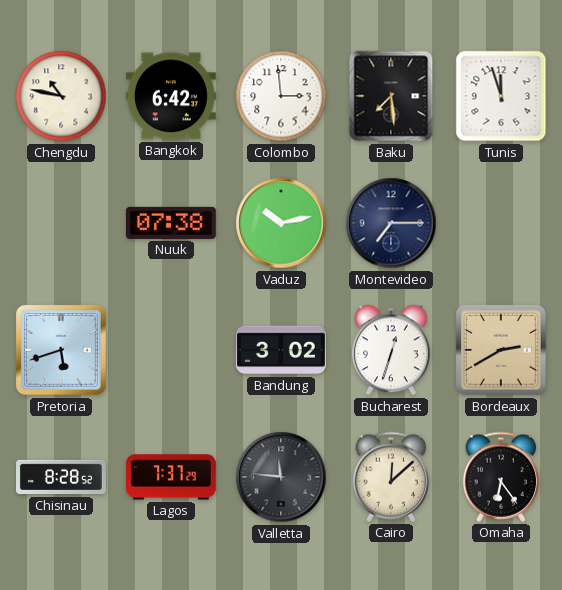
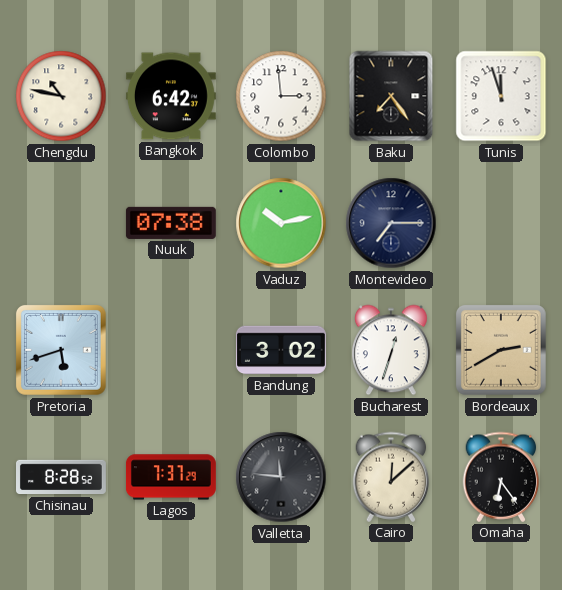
Baku: 7:29 -> 7:24 (391, 96)
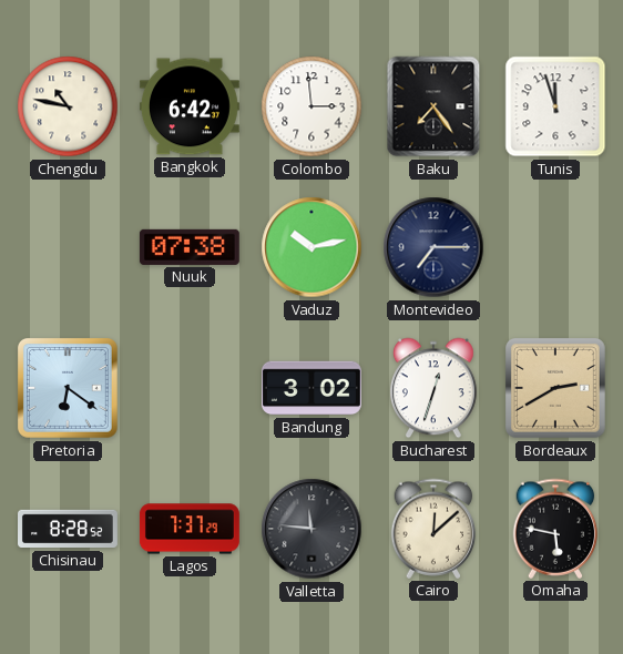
Pretoria: 5:42 -> 6:21 (68, 388)
Omaha: 6:24 -> 5:47 (555, 529)
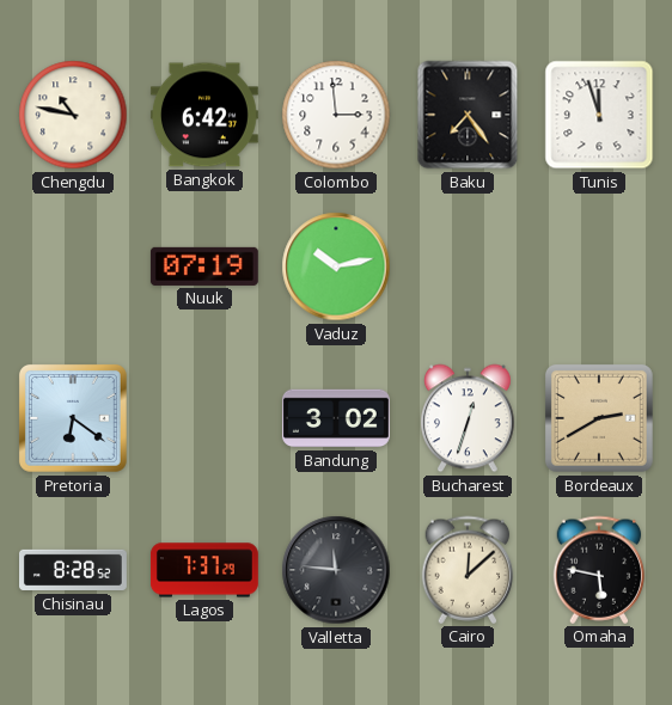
Nuuk: 07:38 -> 07:19 (204, 266)
Montevideo: 7:15 -> none (433, 247)
